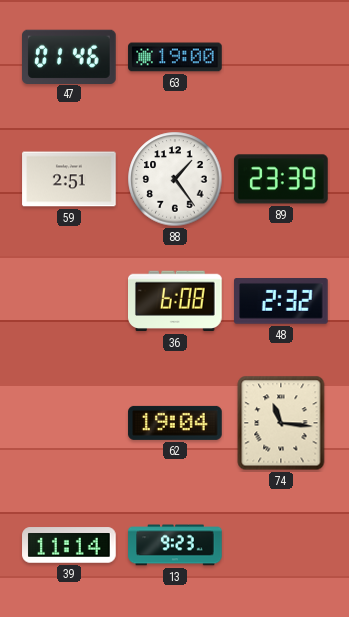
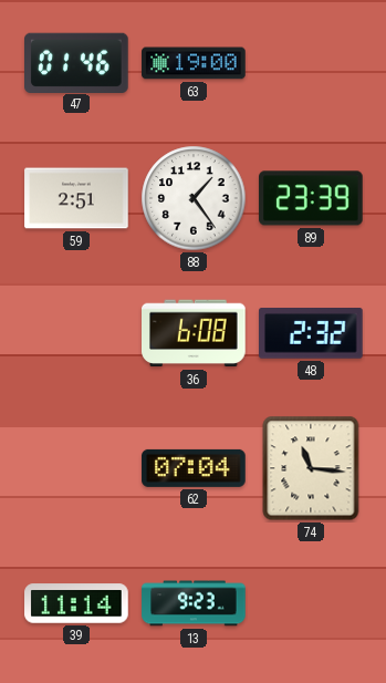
62: 19:04 -> 07:04 (194, 468)
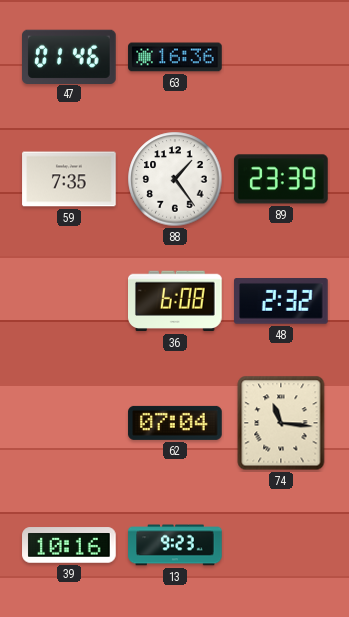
63: 19:00 -> 16:36 (175, 57)
59: 2:51 -> 7:35 (69, 179)
39: 11:14 -> 10:16 (69, 545)
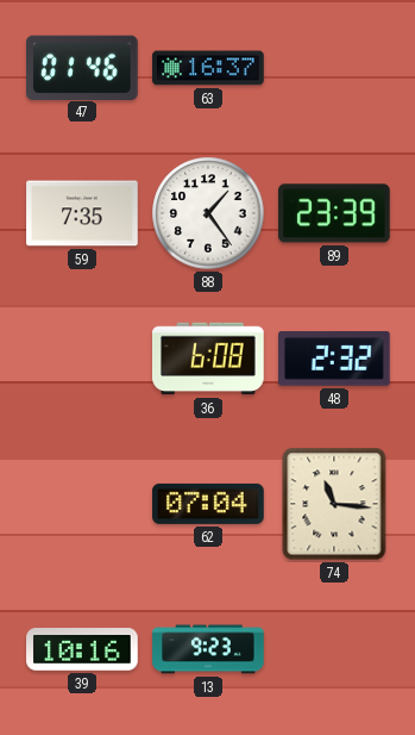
63: 16:36 -> 16:37 (208, 68)
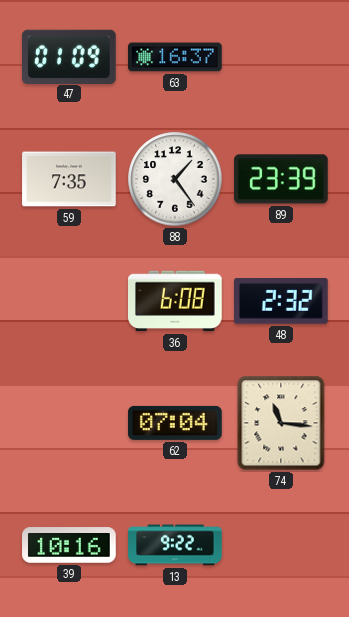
47: 01:46 -> 01:09 (70, 56)
13: 9:23 -> 9:22 (175, 545)
